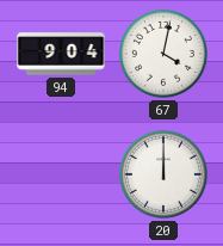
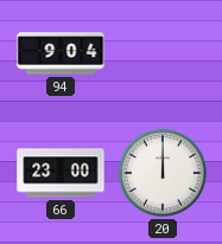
67: 4:02 -> none (163, 54)
66: none -> 23:00 (61, 173)
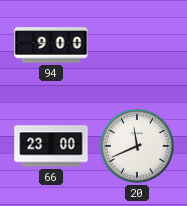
94: 9:04 -> 9:00 (51, 45)
20: 12:00 -> 11:41 (137, 146)
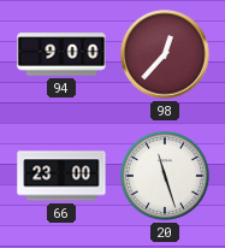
98: none -> 12:37 (165, 54)
20: 11:41 -> 11:27 (165, 176)
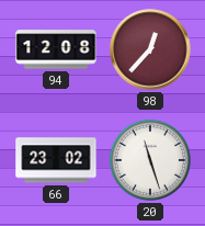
94: 9:00 -> 12:08 (56, 49)
66: 23:00 -> 23:02 (56, 160)
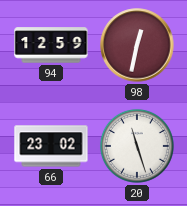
94: 12:08 -> 12:59 (51, 45)
98: 12:37 -> 12:32 (137, 45)
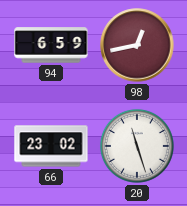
94: 12:59 -> 6:59 (51, 45)
98: 12:32 -> 12:43 (137, 45)
